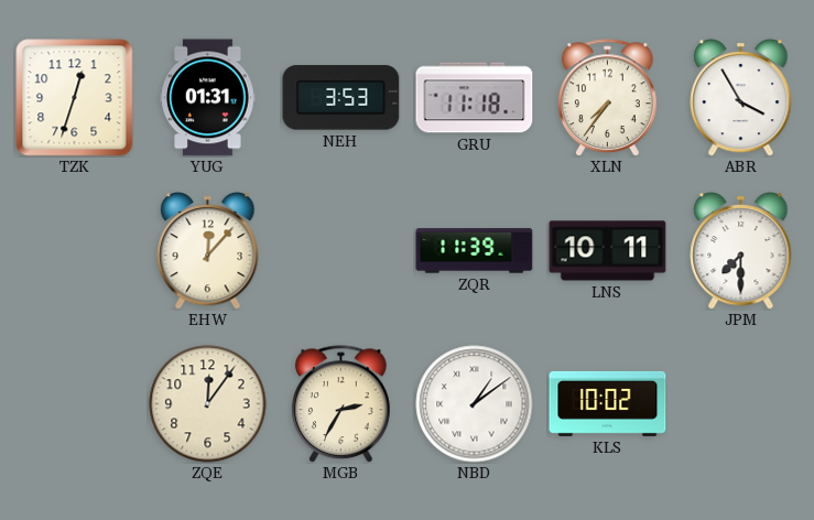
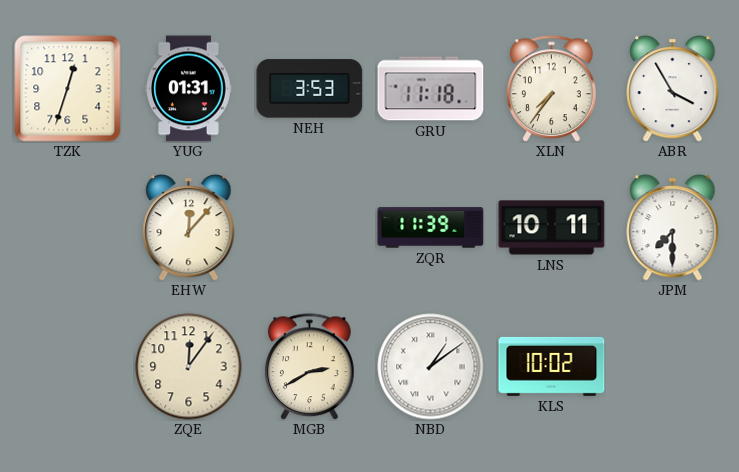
MGB: 2:35 -> 2:40 (309, 367)
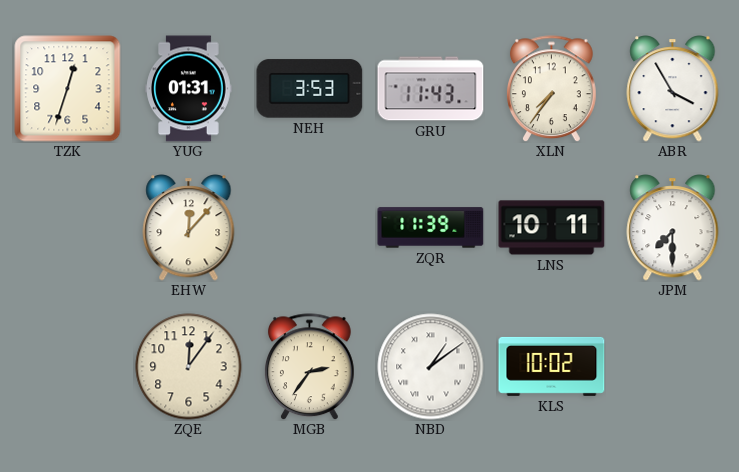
GRU: 11:18 -> 11:43 (431, 89)
MGB: 2:40 -> 2:36 (309, 367)
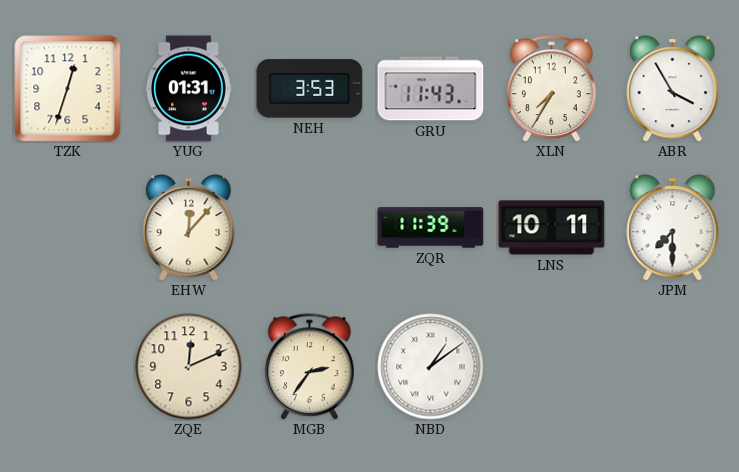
XLN: 7:36 -> 7:35 (551, 89)
ZQE: 12:06 -> 12:11 (189, 367)
KLS: 10:02 -> none (552, 366)
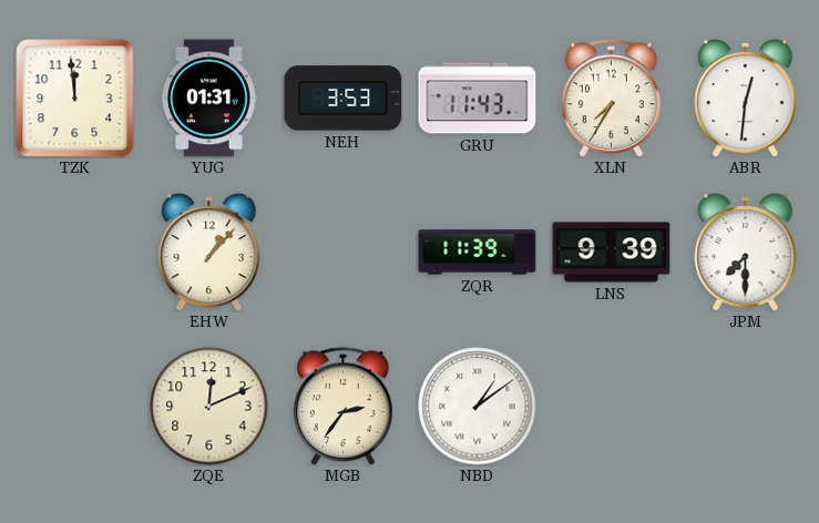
TZK: 12:33 -> 11:59 (75, 99)
ABR: 3:55 -> 12:31 (746, 99)
EHW: 12:07 -> 1:07 (209, 253)
LNS: 10:11 -> 9:39 (612, 253)
